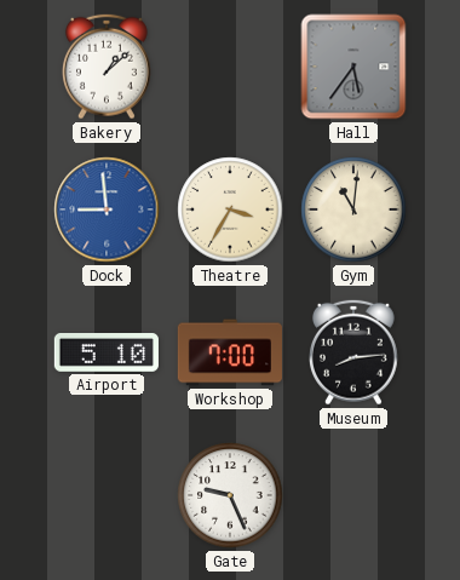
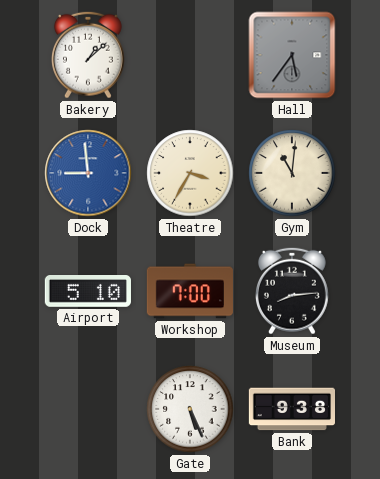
Gate: 9:26 -> 5:26 (190, 409)
Bank: none -> 9:38 (291, 409)
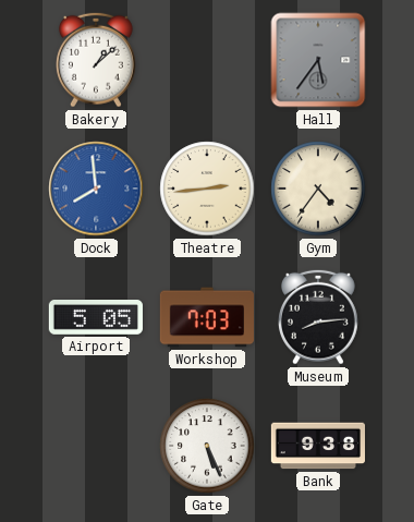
Dock: 8:59 -> 7:59 (96, 189)
Theatre: 3:35 -> 2:44 (207, 189)
Gym: 11:01 -> 4:36 (318, 189)
Airport: 5:10 -> 5:05 (96, 318)
Workshop: 7:00 -> 7:03 (207, 317)
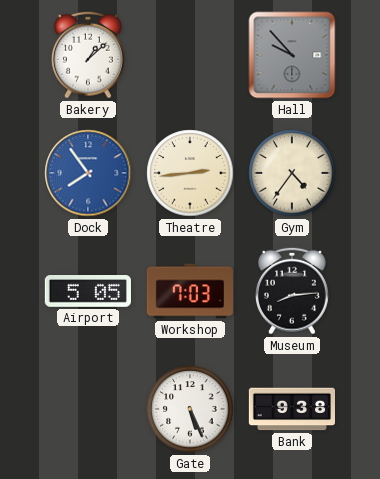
Hall: 5:36 -> 9:53 (292, 55)
Dock: 7:59 -> 7:54 (88, 173)
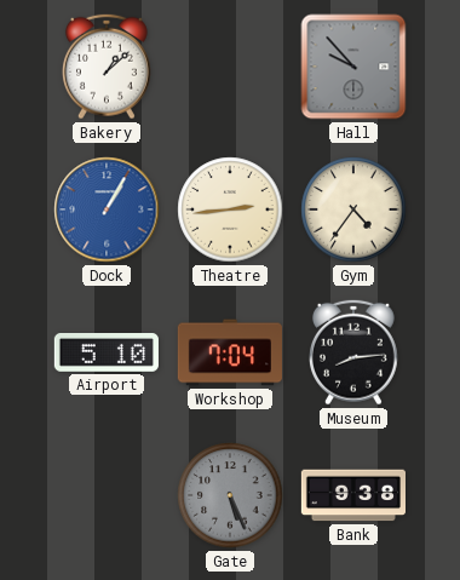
Dock: 7:54 -> 1:05 (107, 209)
Airport: 5:05 -> 5:10 (107, 354)
Workshop: 7:03 -> 7:04 (230, 352)
Gate dial: white -> grey (230, 495)
